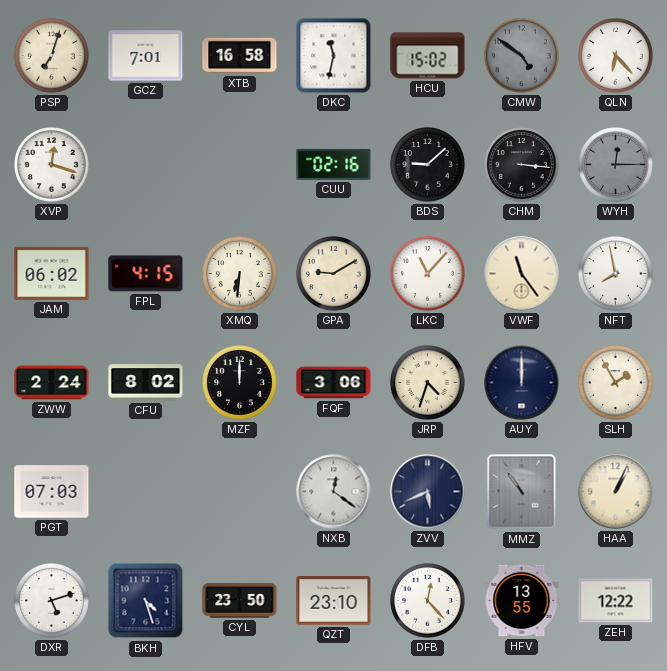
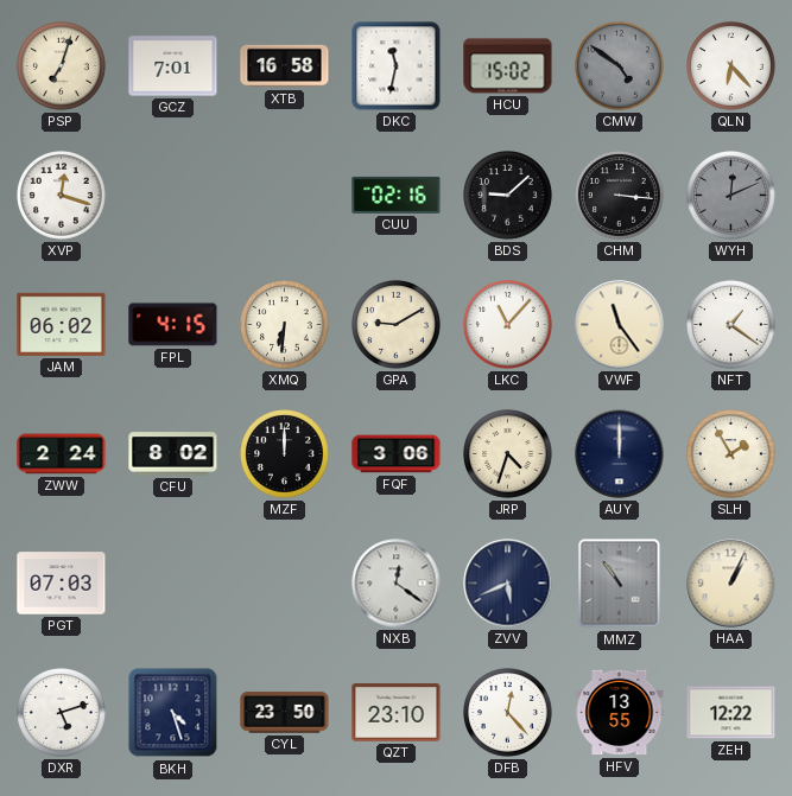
WYH: 12:15 -> 12:11 (731, 196)
NFT: 7:58 -> 1:21 (731, 325)
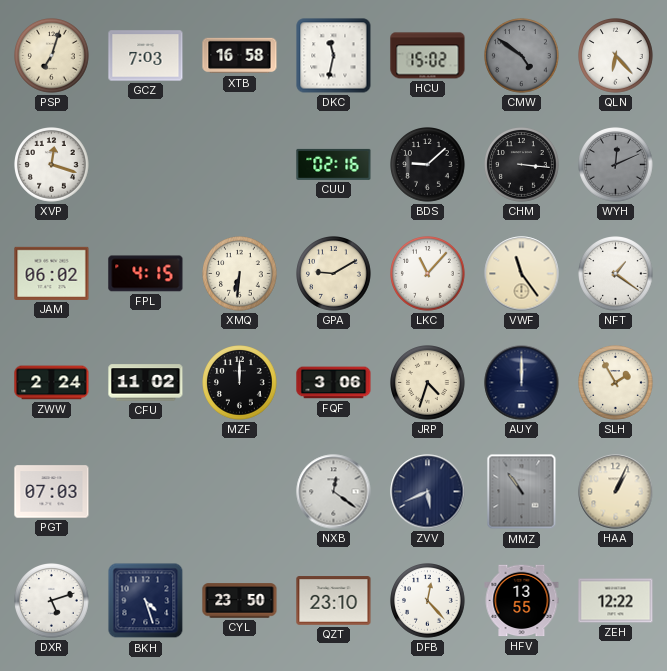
GCZ: 7:01 -> 7:03 (146, 56)
CFU: 8:02 -> 11:02 (146, 383)
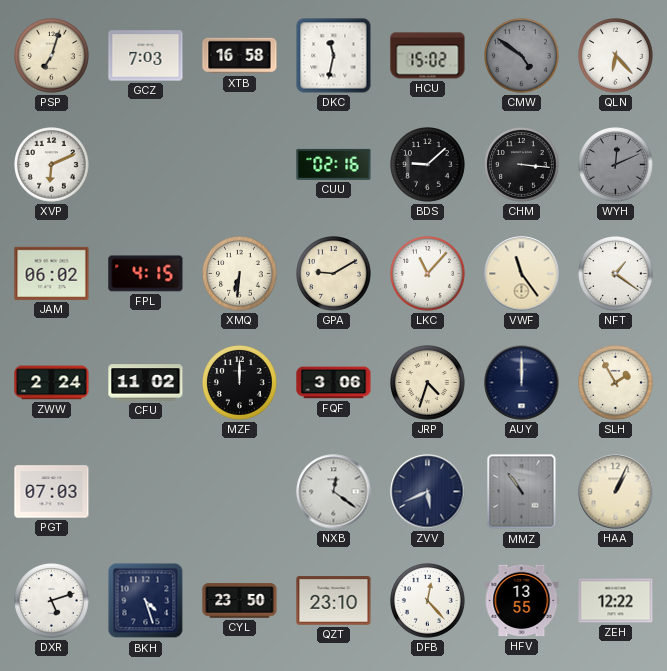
XVP: 12:18 -> 6:11 (52, 165)
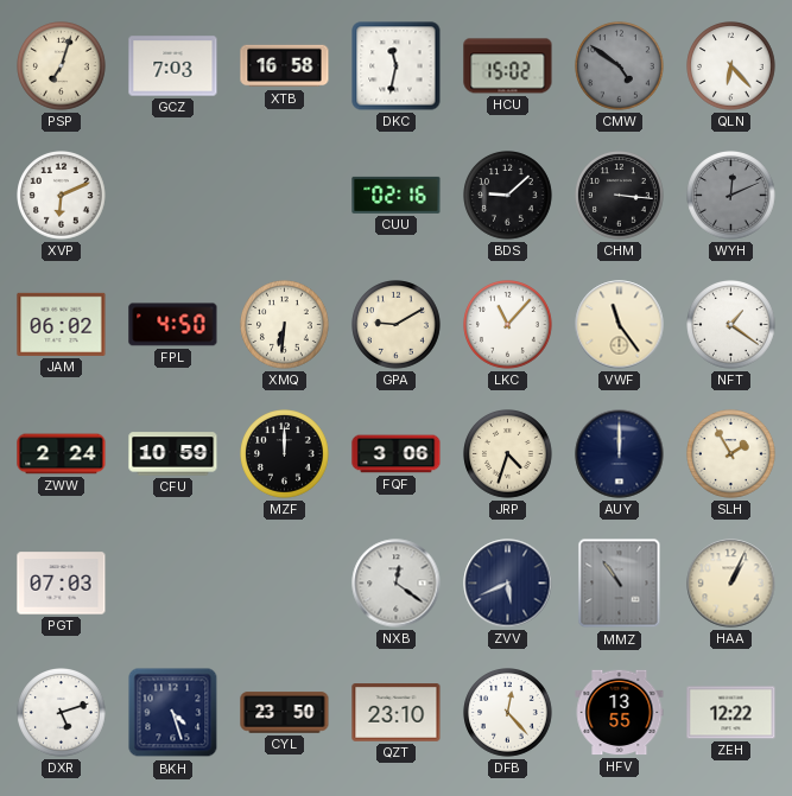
FPL: 4:15 -> 4:50 (173, 325)
CFU: 11:02 -> 10:59 (173, 454)
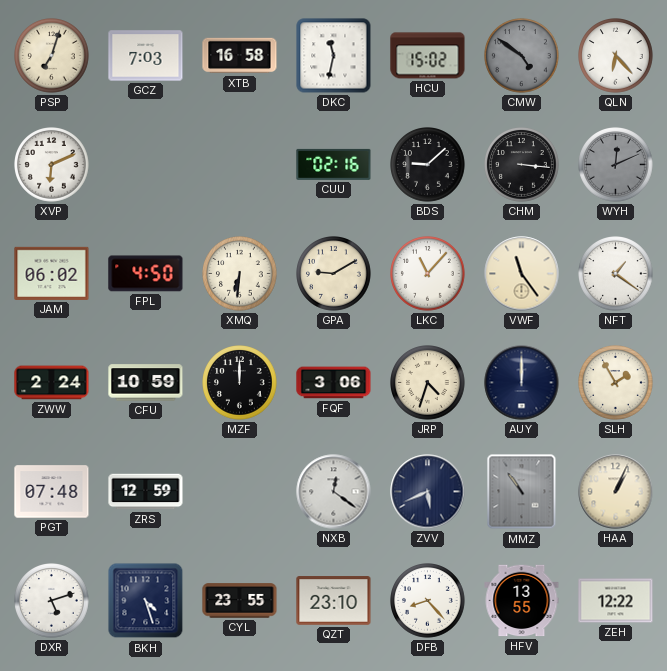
PGT: 07:03 -> 07:48 (52, 492)
ZRS: none -> 12:59 (146, 492)
CYL: 23:50 -> 23:55 (240, 601)
DFB: 12:23 -> 8:23 (428, 601)
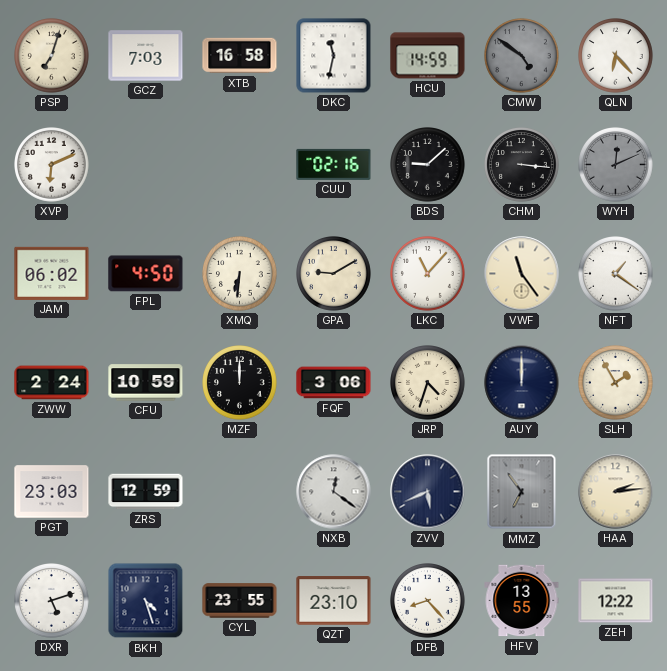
HCU: 15:02 -> 14:59 (428, 56)
PGT: 07:48 -> 23:03 (52, 492)
MMZ: 10:54 -> 6:54 (522, 492)
HAA: 1:04 -> 2:14 (616, 492)
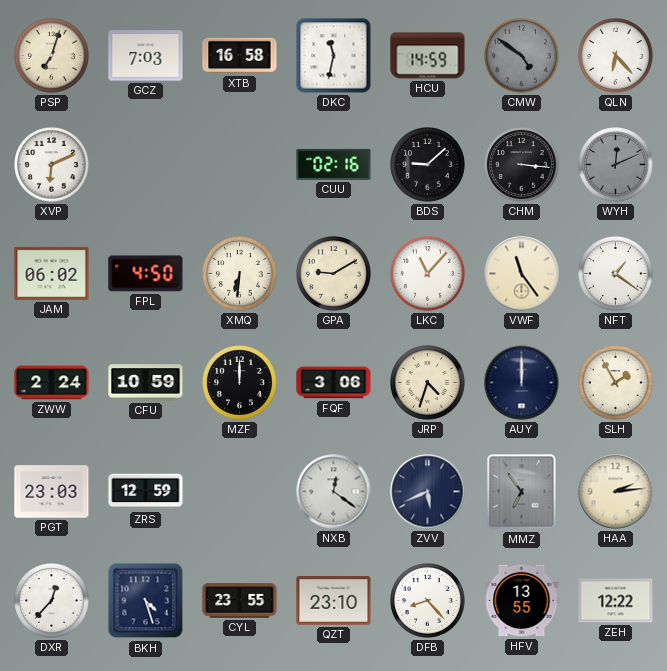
DXR: 5:12 -> 12:37 (52, 601)
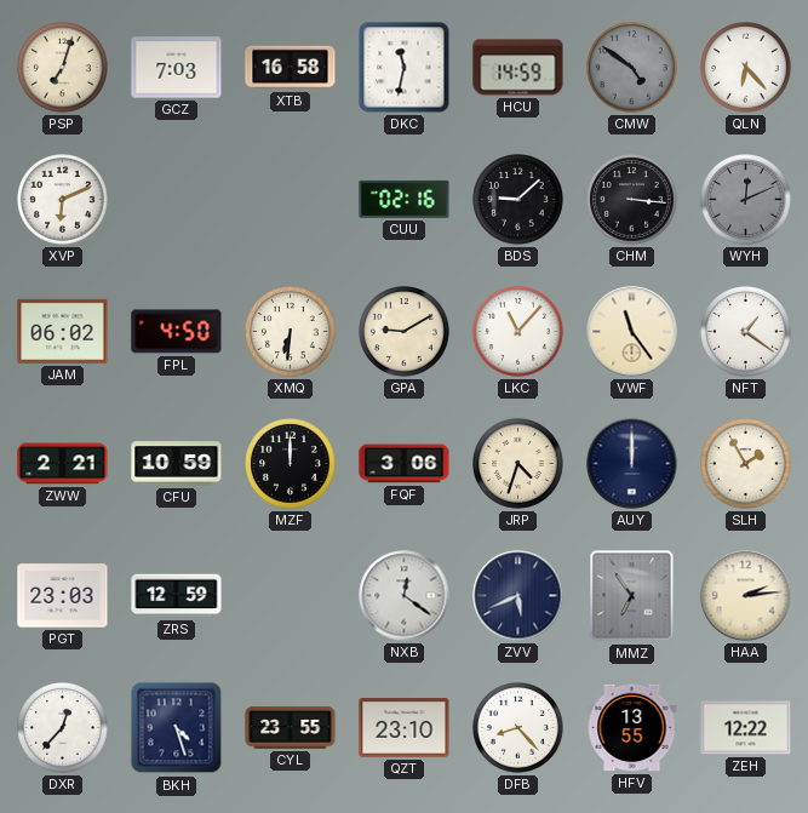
ZWW: 2:24 -> 2:21 (63, 464)
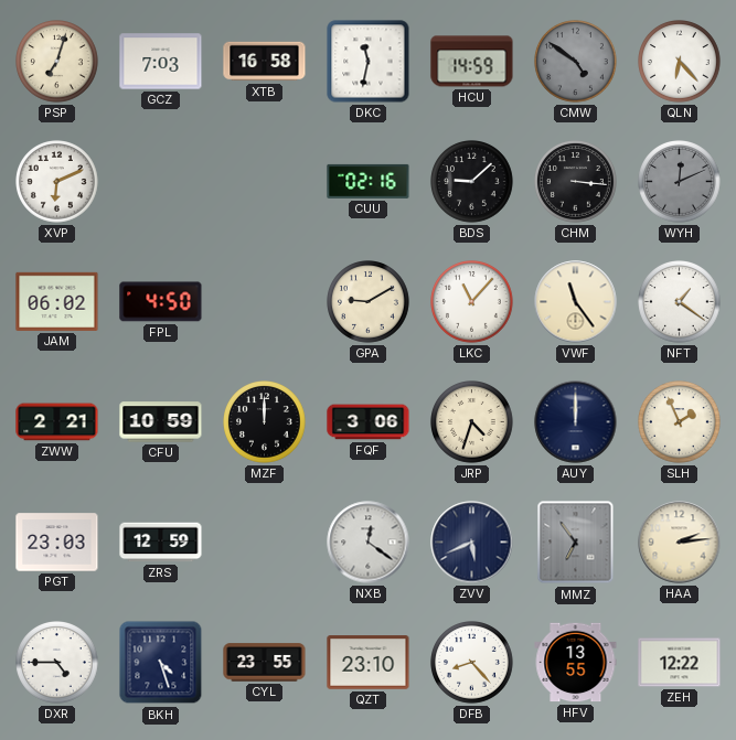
XMQ: 6:31 -> none (291, 332)
SLH: 1:55 -> 1:56 (680, 422)
DXR: 12:37 -> 4:45 (57, 663)
